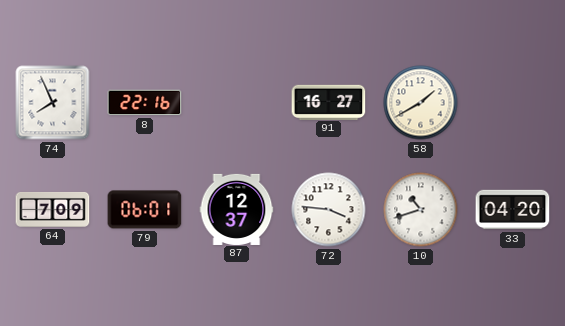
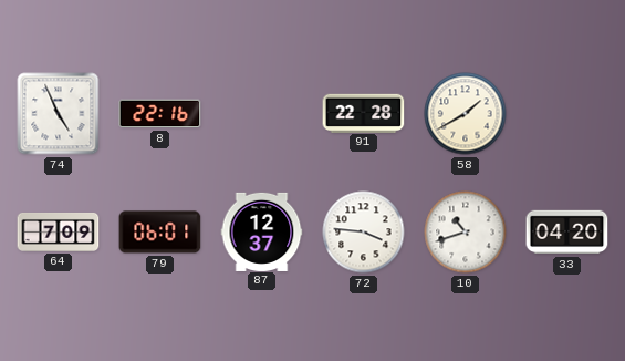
74: 7:56 -> 4:56 (59, 114)
91: 16:27 -> 22:28 (364, 113)
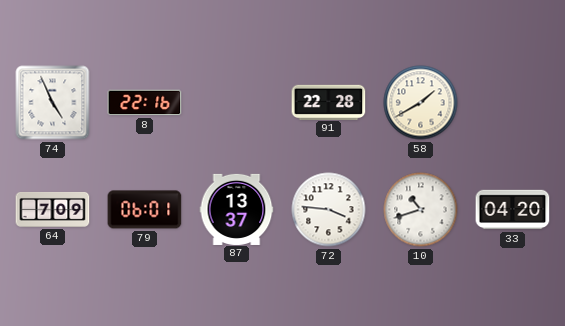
87: 12:37 -> 13:37 (237, 209)
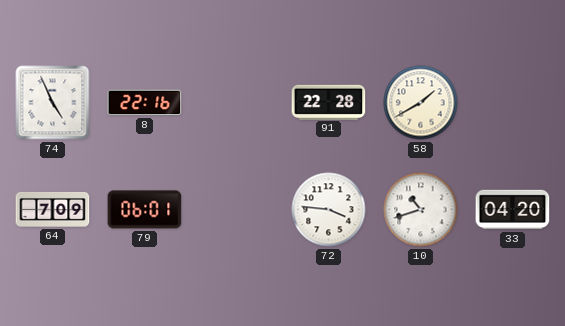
87: 13:37 -> none (237, 209)
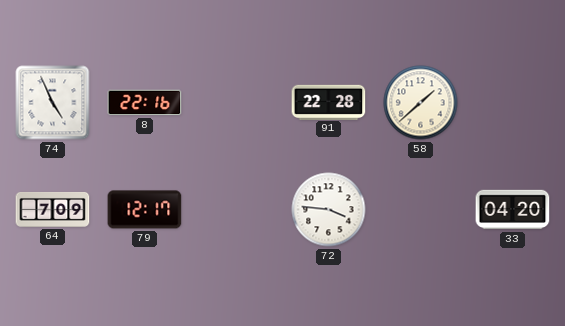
58: 1:40 -> 1:38 (421, 103)
79: 06:01 -> 12:17 (145, 210)
10: 10:42 -> none (421, 210)
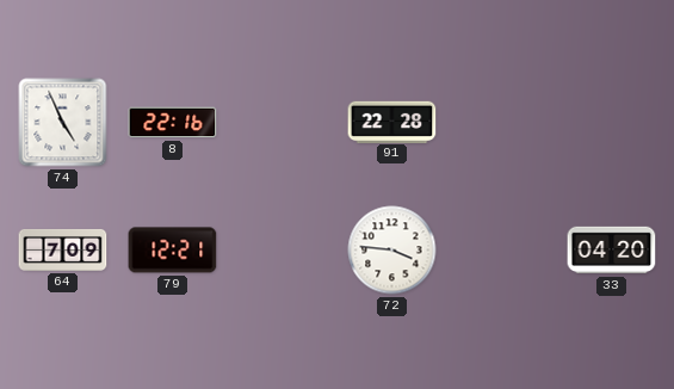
58: 1:38 -> none (421, 103)
79: 12:17 -> 12:21 (173, 251)
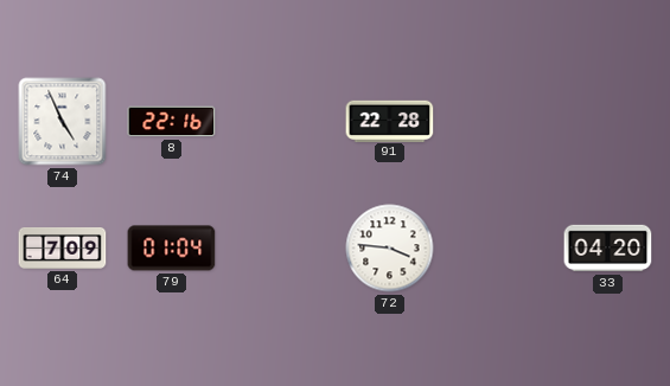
79: 12:21 -> 01:04 (172, 249)
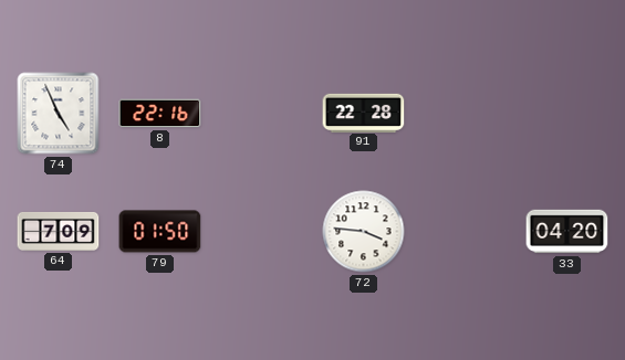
79: 01:04 -> 01:50 (160, 232)
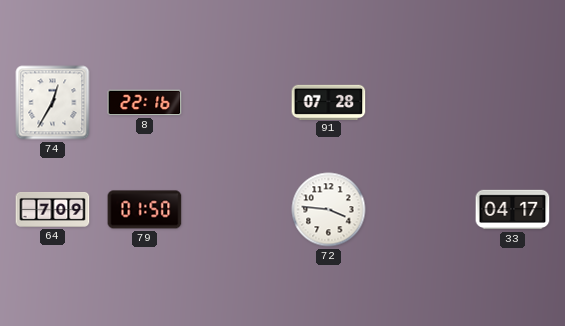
74: 4:56 -> 12:35 (53, 103)
91: 22:28 -> 07:28 (329, 102)
33: 04:20 -> 04:17 (513, 210)
